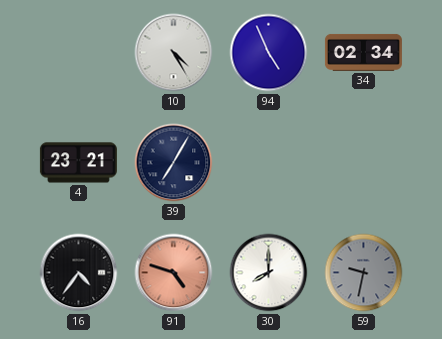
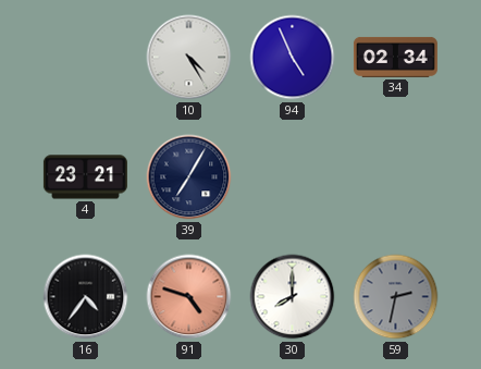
59: 9:32 -> 2:32 (396, 297)
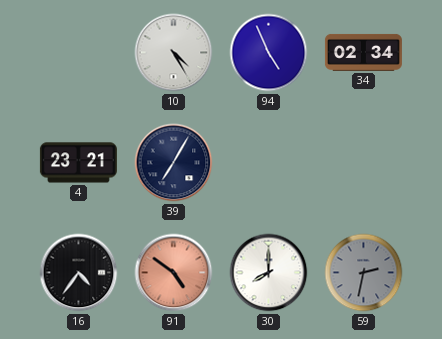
91: 4:48 -> 4:51 (174, 273)
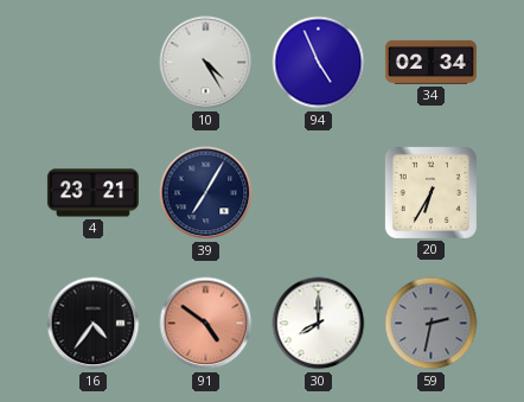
20: none -> 6:35 (430, 192)
